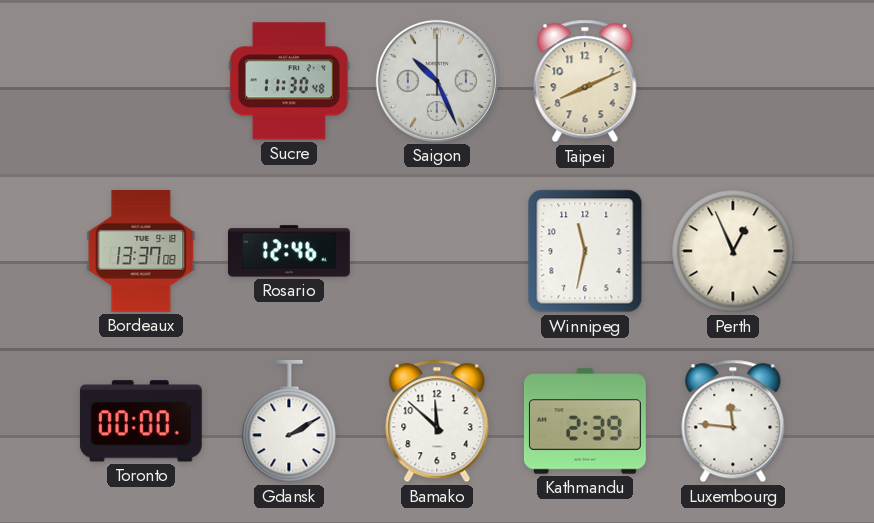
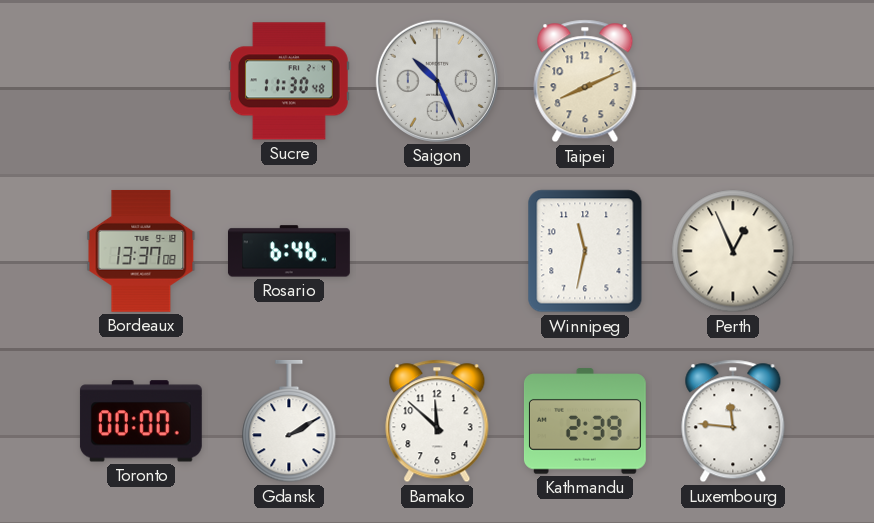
Rosario: 12:46 -> 6:46 (289, 251)
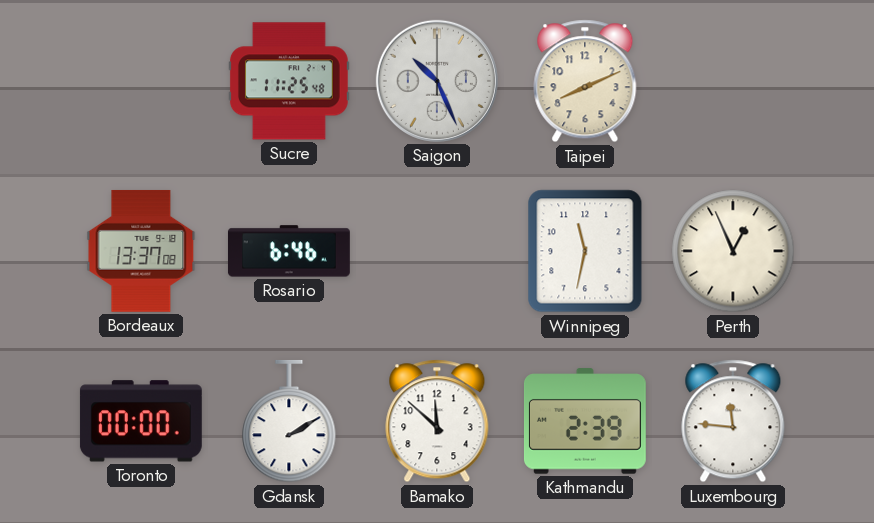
Sucre: 11:30 -> 11:25 (289, 81)
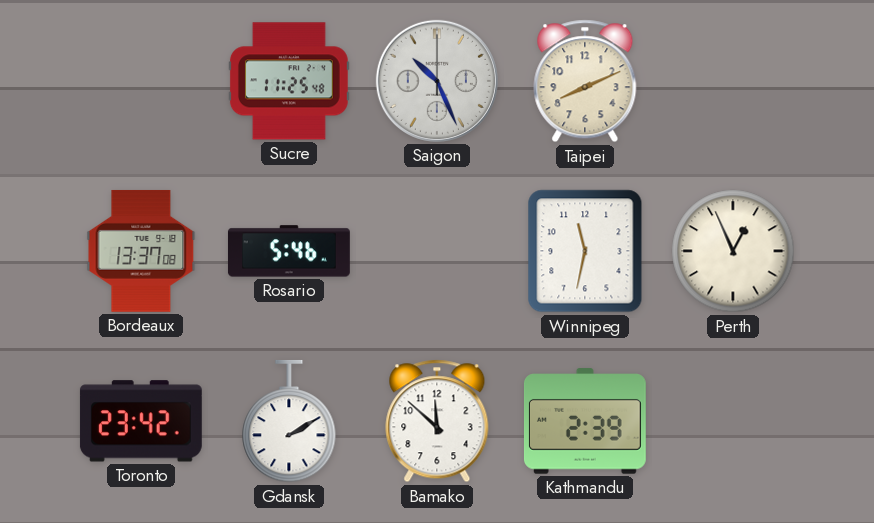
Rosario: 6:46 -> 5:46 (289, 251)
Toronto: 00:00 -> 23:42 (141, 421)
Luxembourg: 11:46 -> none (733, 421)
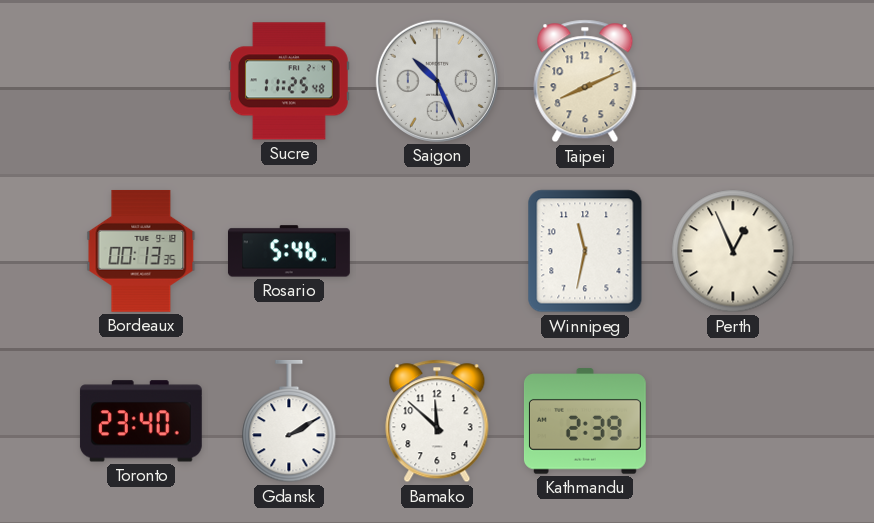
Bordeaux: 13:37 -> 00:13 (141, 251)
Toronto: 23:42 -> 23:40 (141, 421)
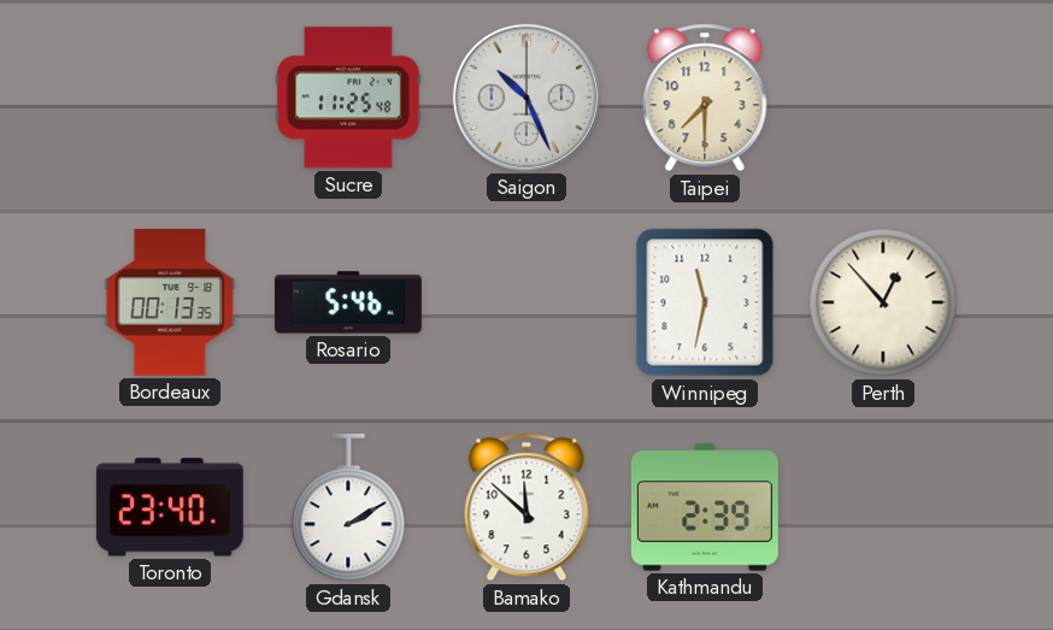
Taipei: 8:11 -> 7:30 (705, 98)
Perth: 12:56 -> 12:53 (883, 302)
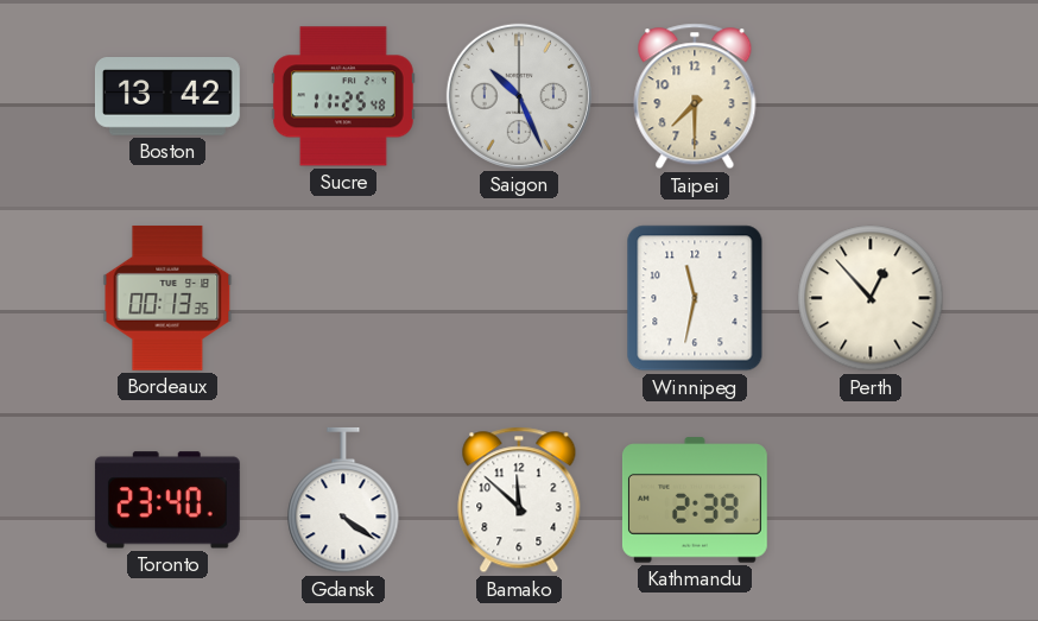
Boston: none -> 13:42 (167, 97)
Rosario: 5:46 -> none (348, 302)
Gdansk: 2:10 -> 4:21 (343, 500)
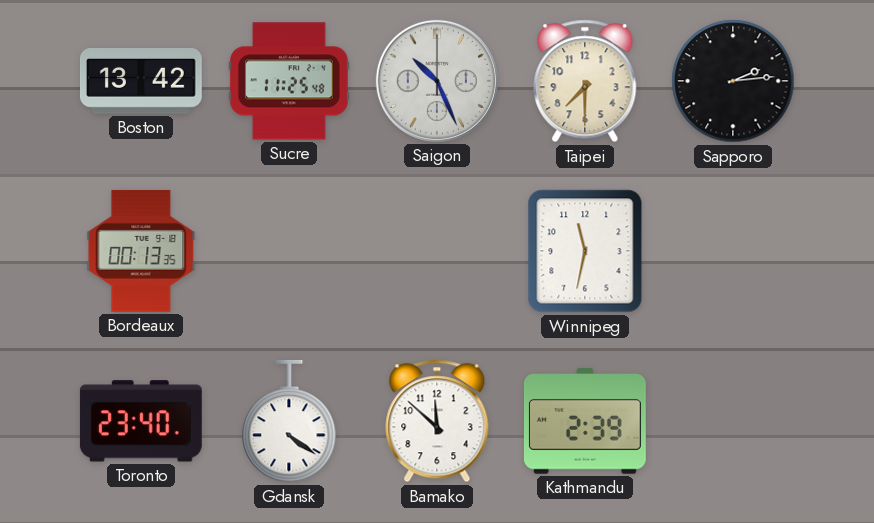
Sapporo: none -> 2:14 (733, 81)
Perth: 12:53 -> none (871, 298)
